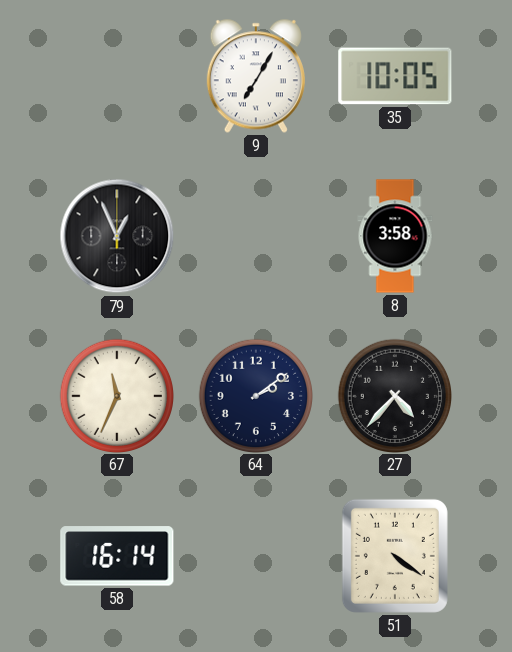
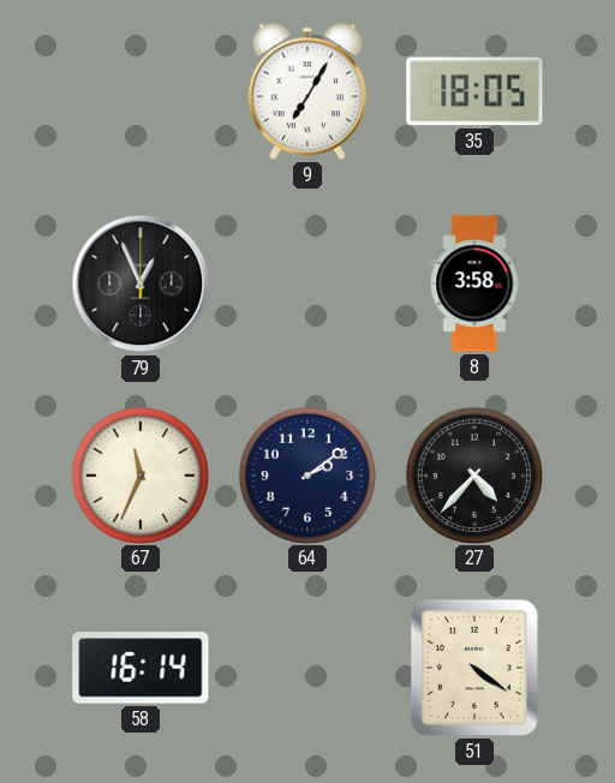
35: 10:05 -> 18:05 (474, 91)
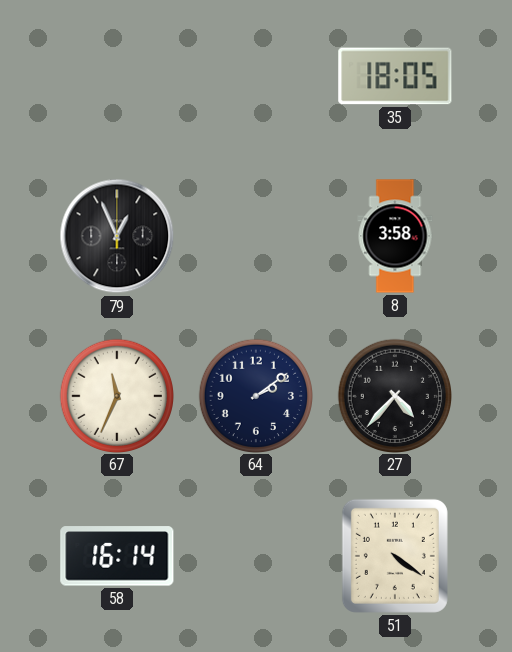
9: 7:05 -> none (307, 91)
